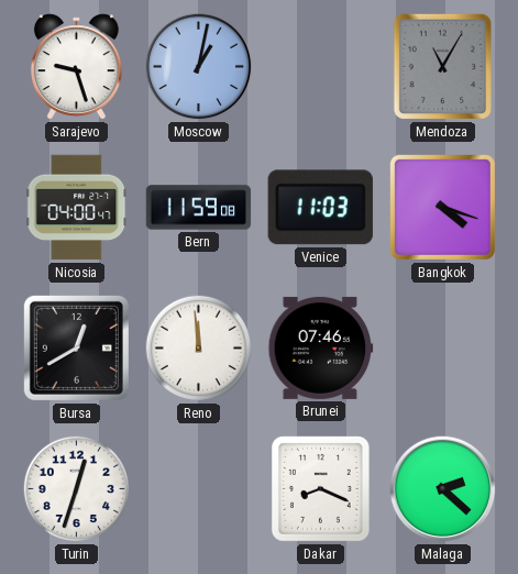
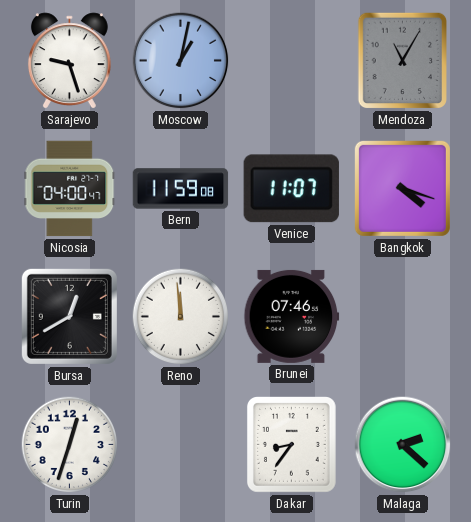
Venice: 11:03 -> 11:07 (291, 189)
Dakar: 8:19 -> 8:36 (292, 445)
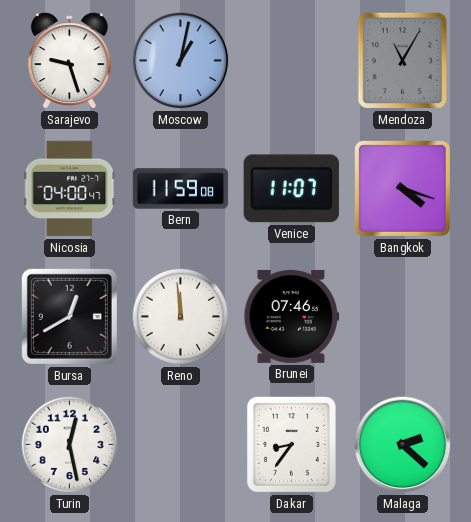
Turin: 12:33 -> 12:28 (70, 445)
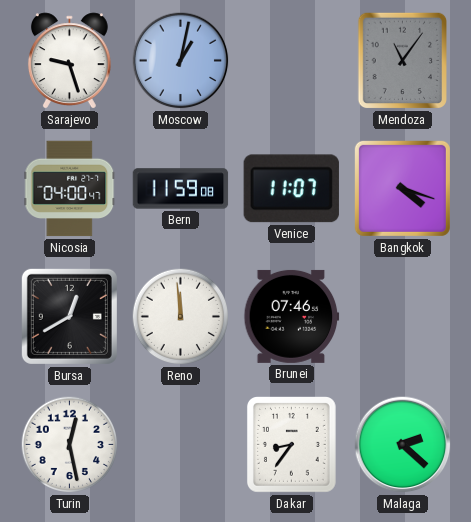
Mendoza: 11:05 -> 11:06 (402, 61)
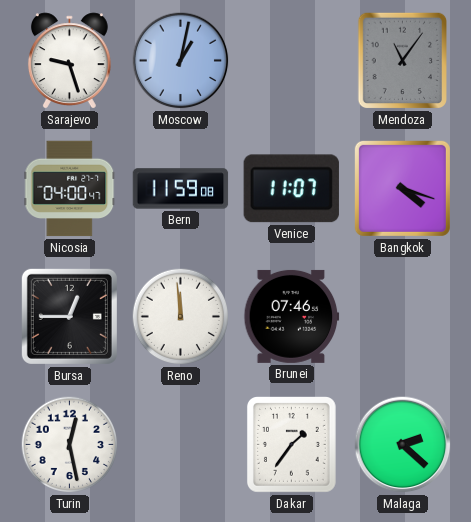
Bursa: 12:40 -> 12:45 (69, 316)
Dakar: 8:36 -> 1:36 (292, 445)
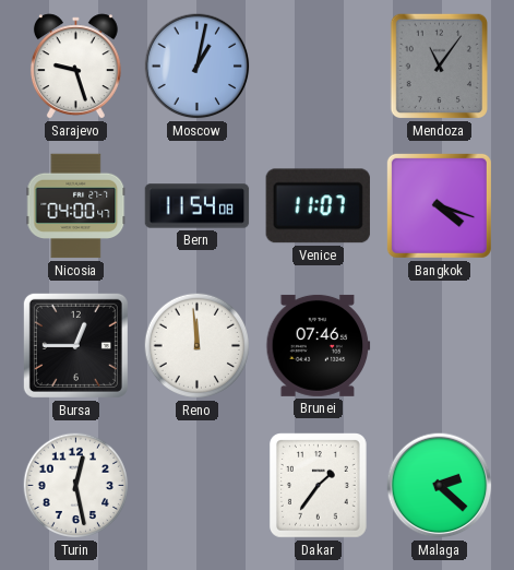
Bern: 11:59 -> 11:54 (198, 206)
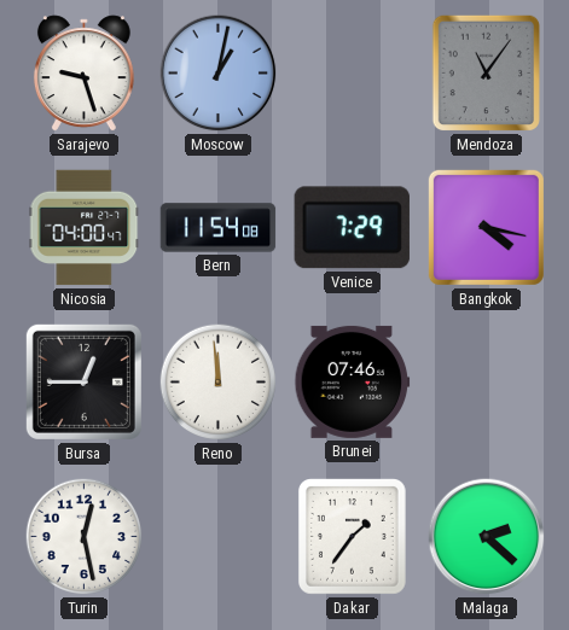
Venice: 11:07 -> 7:29 (352, 228)
Bangkok: 4:18 -> 4:17 (486, 227)
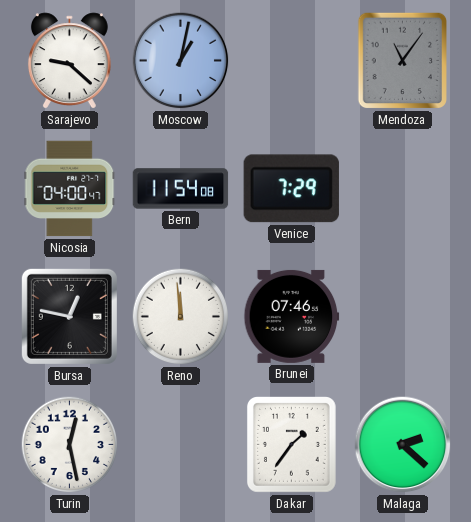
Sarajevo: 9:27 -> 9:22 (69, 61)
Bangkok: 4:17 -> none (486, 227)
Bursa: 12:45 -> 12:47 (69, 316)
